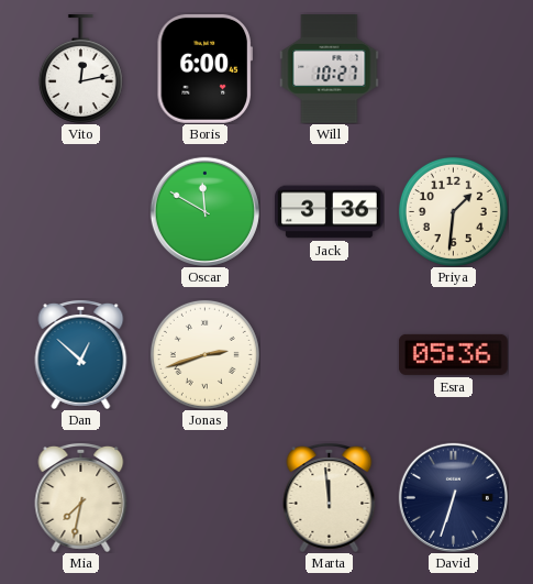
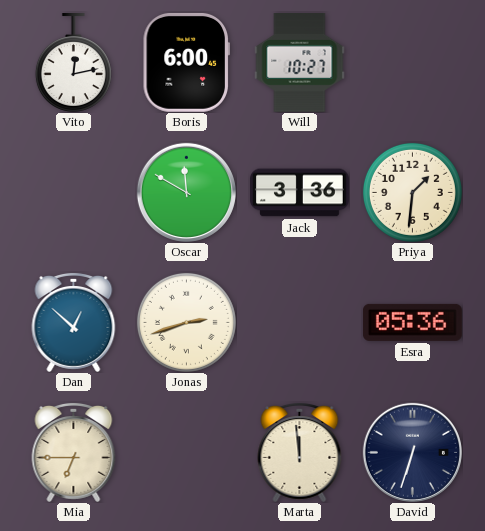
Mia: 7:32 -> 6:45 (74, 453)
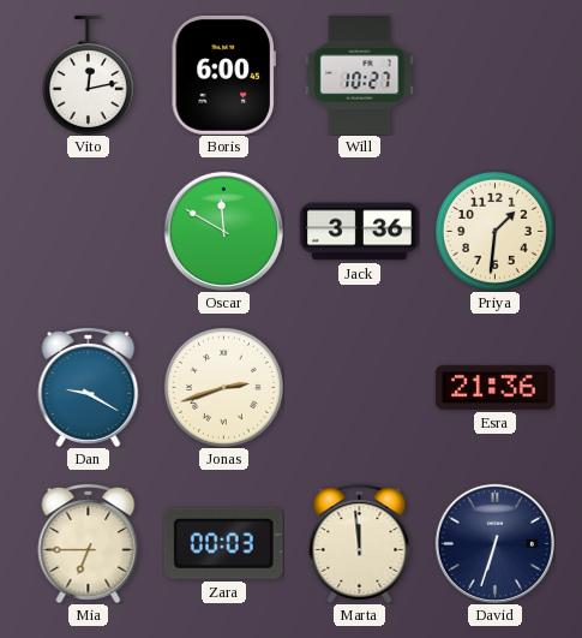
Dan: 12:52 -> 9:20 (89, 388)
Esra: 05:36 -> 21:36 (494, 387)
Zara: none -> 00:03 (223, 543)
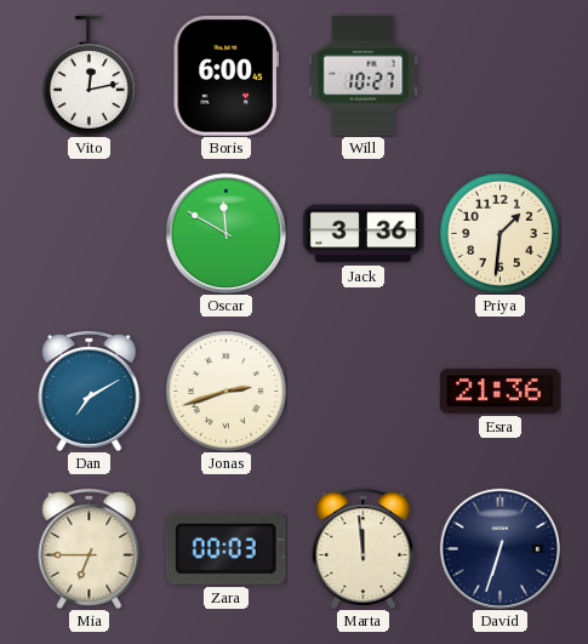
Dan: 9:20 -> 7:10 (90, 392)
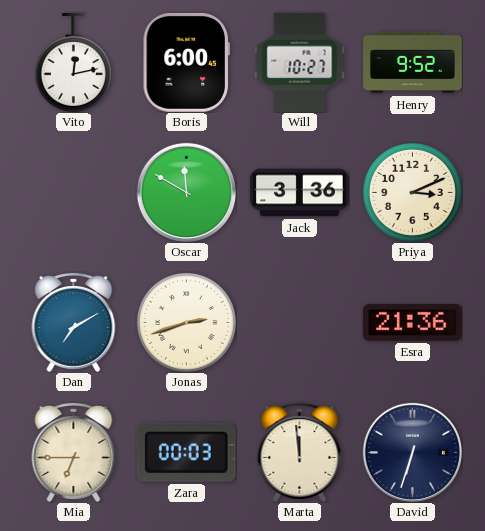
Henry: none -> 9:52 (413, 63)
Priya: 1:31 -> 3:11 (412, 192)
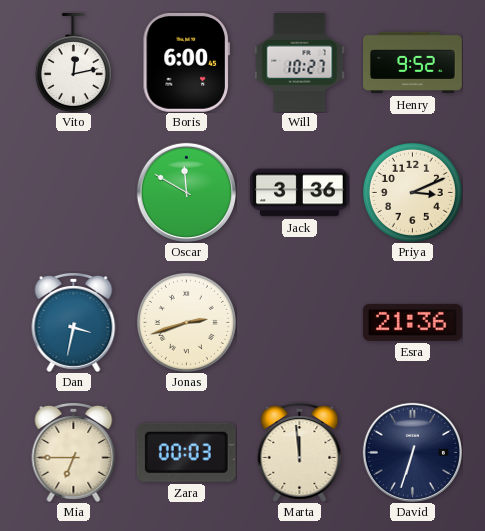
Dan: 7:10 -> 3:32 (74, 323)
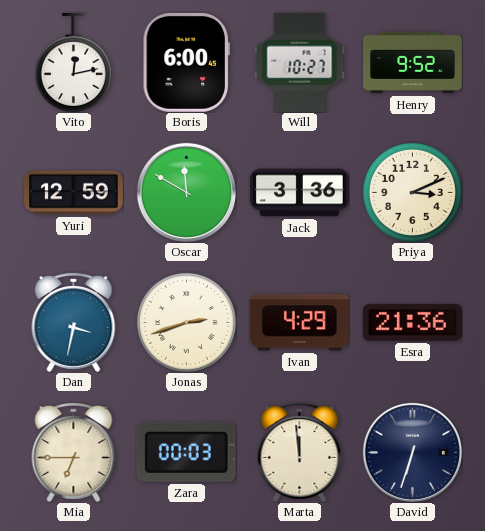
Yuri: none -> 12:59 (74, 193)
Ivan: none -> 4:29 (299, 323)
